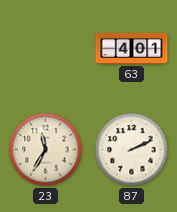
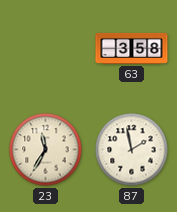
63: 4:01 -> 3:58 (132, 48)
87: 2:11 -> 1:58 (132, 150)
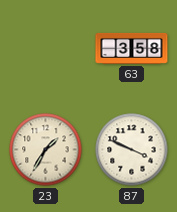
23: 11:35 -> 1:35 (46, 150)
87: 1:58 -> 3:49 (132, 150)
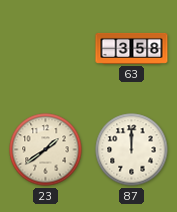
23: 1:35 -> 1:39 (46, 150)
87: 3:49 -> 12:00 (132, 150)
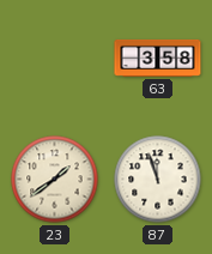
87: 12:00 -> 11:57 (158, 180)
